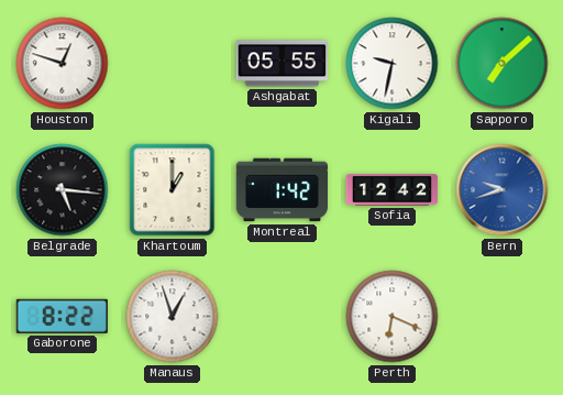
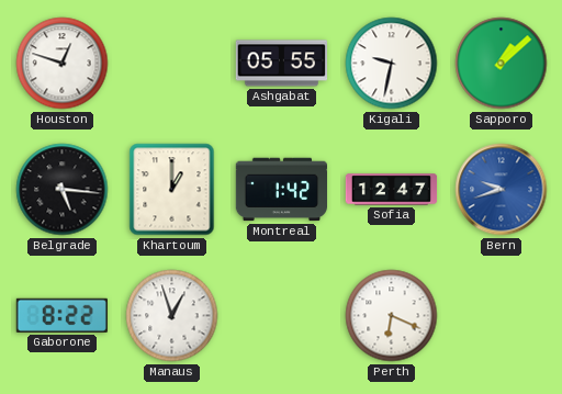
Sapporo: 7:08 -> 1:08 (502, 64)
Sofia: 12:42 -> 12:47 (392, 190)
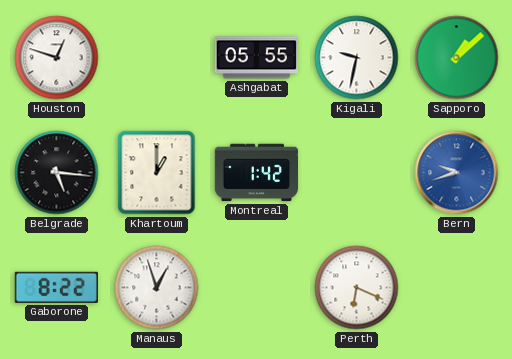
Sofia: 12:47 -> none (392, 190)
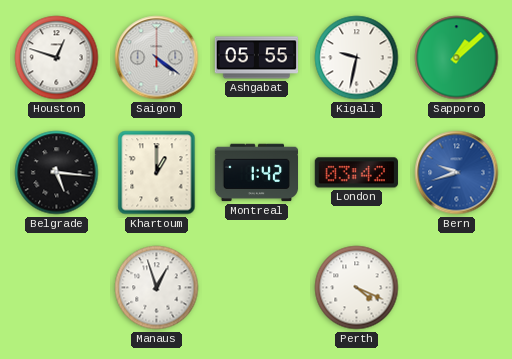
Saigon: none -> 4:21 (157, 58)
London: none -> 03:42 (356, 173)
Gaborone: 8:22 -> none (56, 287)
Perth: 6:19 -> 4:19 (357, 288)
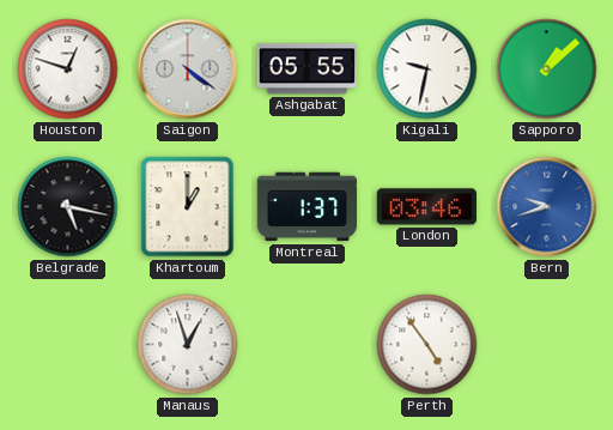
Belgrade: 5:16 -> 5:17 (68, 207)
Montreal: 1:42 -> 1:37 (306, 207)
London: 03:42 -> 03:46 (426, 207)
Perth: 4:19 -> 4:54 (427, 345)
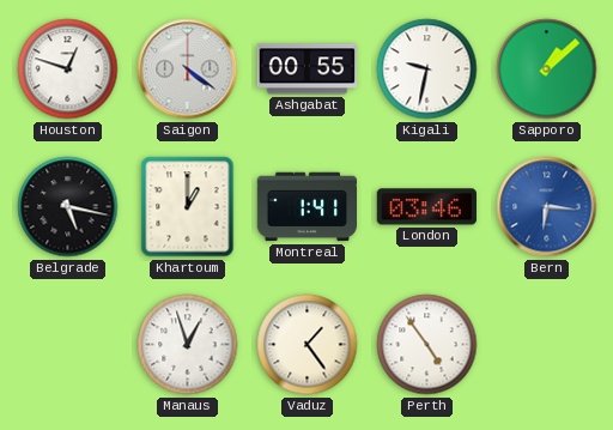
Ashgabat: 05:55 -> 00:55 (306, 69)
Montreal: 1:37 -> 1:41 (306, 207)
Bern: 9:42 -> 6:16 (547, 207)
Vaduz: none -> 1:24 (308, 345)
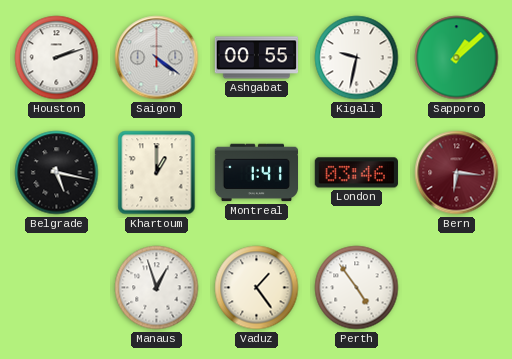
Houston: 12:48 -> 2:12 (57, 58)
Bern dial: blue -> burgundy (457, 173)
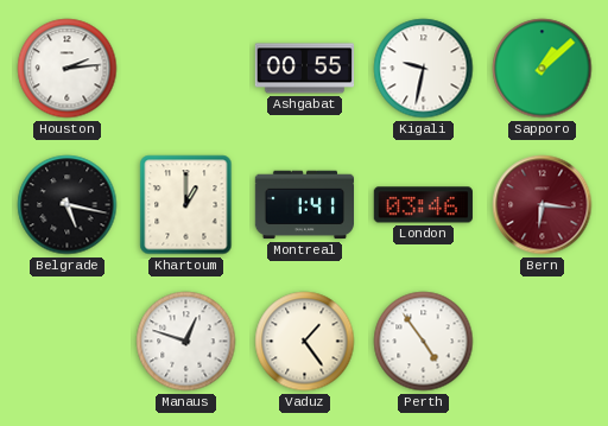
Houston: 2:12 -> 2:14 (68, 69)
Saigon: 4:21 -> none (157, 58)
Manaus: 12:57 -> 12:48 (186, 342)
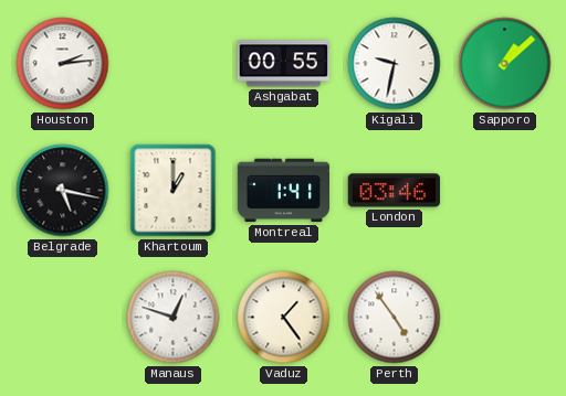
Bern: 6:16 -> none (543, 205)
